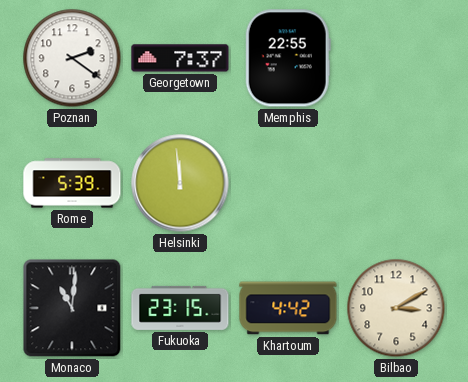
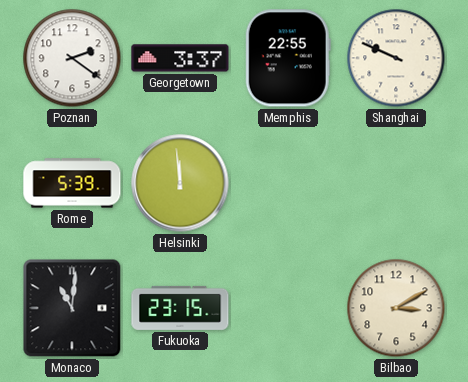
Georgetown: 7:37 -> 3:37 (180, 58)
Shanghai: none -> 9:49 (396, 58)
Khartoum: 4:42 -> none (288, 308)
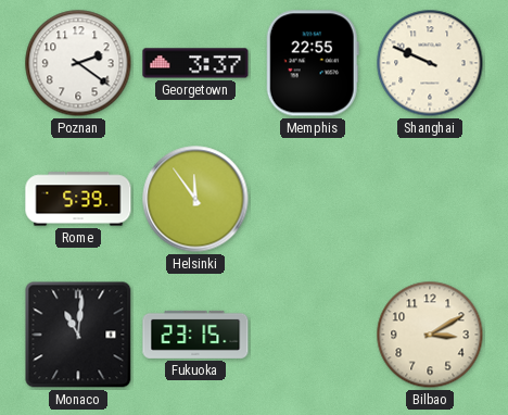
Helsinki: 11:59 -> 11:54 (195, 199)
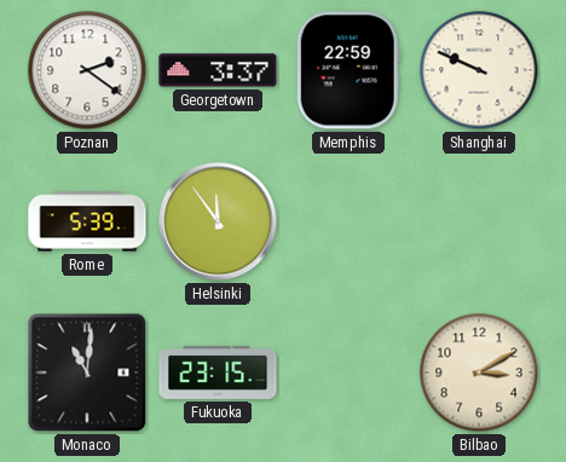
Memphis: 22:55 -> 22:59 (348, 70)
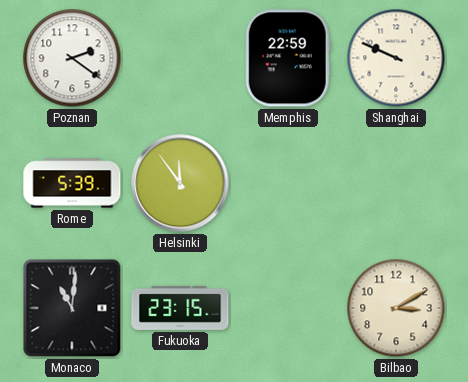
Georgetown: 3:37 -> none (218, 70)
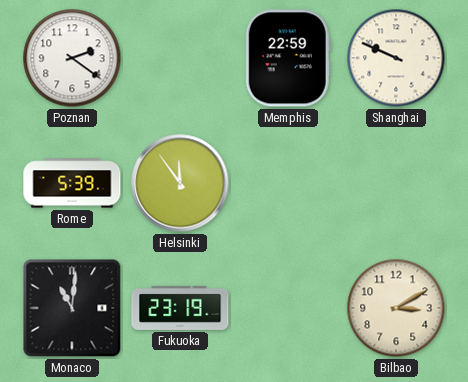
Fukuoka: 23:15 -> 23:19 (180, 308)
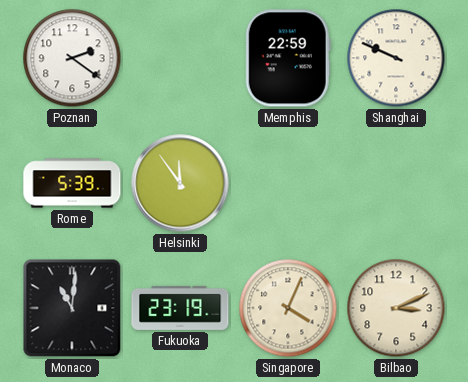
Singapore: none -> 4:04 (288, 308)
Bilbao: 3:10 -> 3:11 (396, 308)
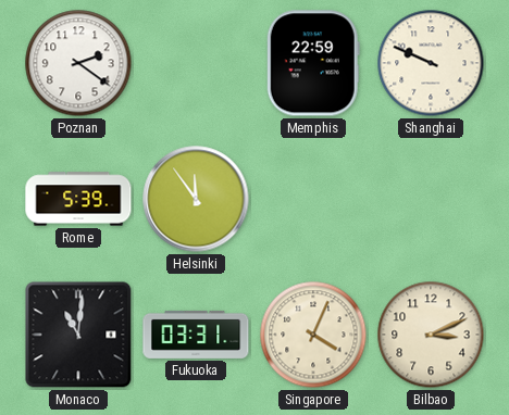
Fukuoka: 23:19 -> 03:31 (196, 335)
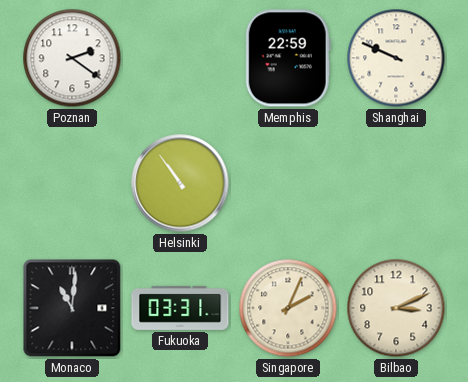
Rome: 5:39 -> none (78, 199)
Helsinki: 11:54 -> 10:54 (180, 183)
Singapore: 4:04 -> 2:04 (288, 308)
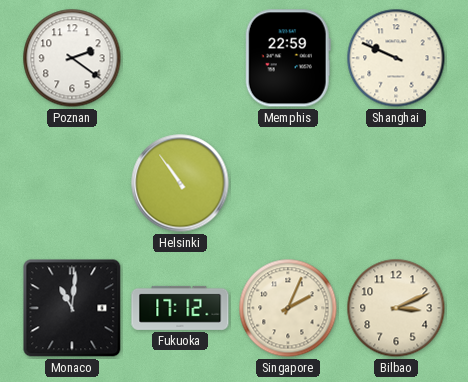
Fukuoka: 03:31 -> 17:12 (180, 308)
